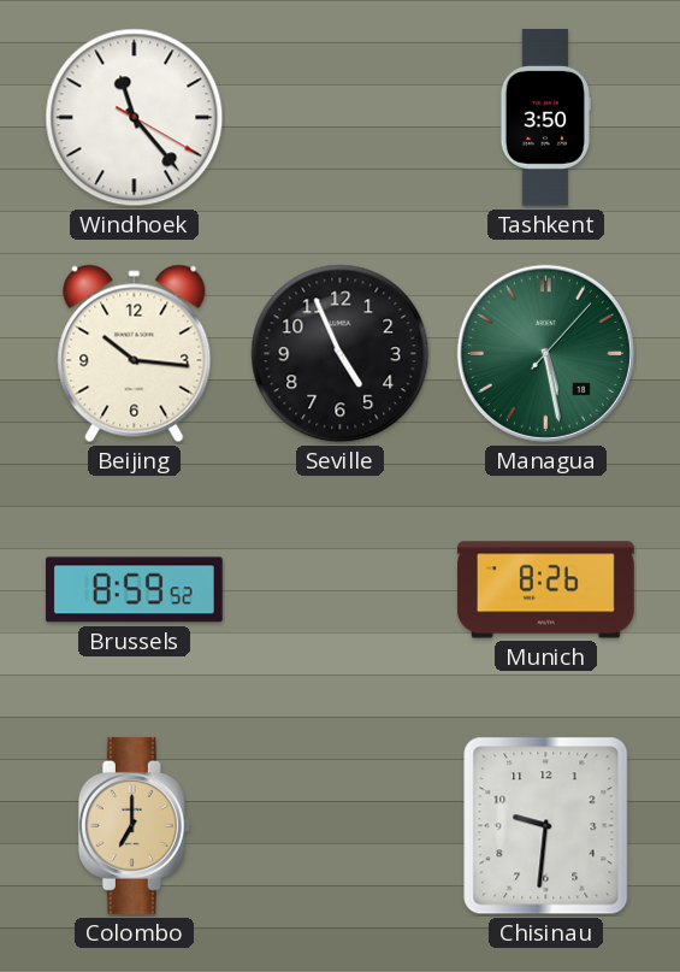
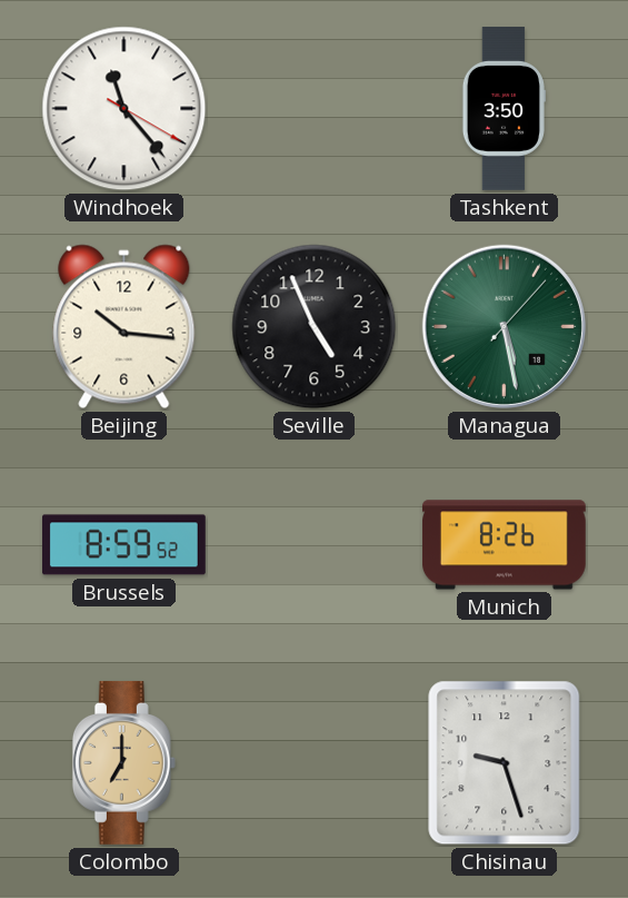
Chisinau: 9:31 -> 9:27 (505, 763)
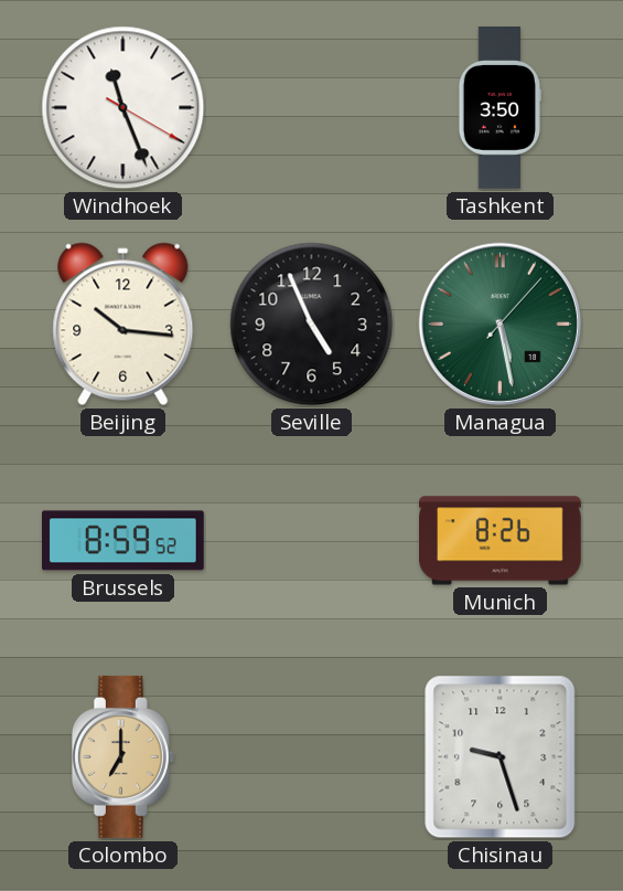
Windhoek: 11:23 -> 11:26 (123, 108)
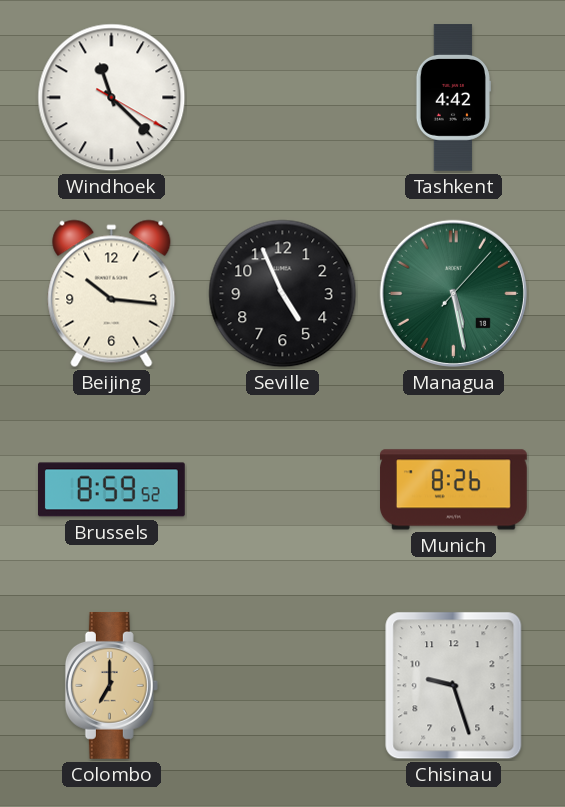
Windhoek: 11:26 -> 11:22 (112, 98)
Tashkent: 3:50 -> 4:42 (452, 98)
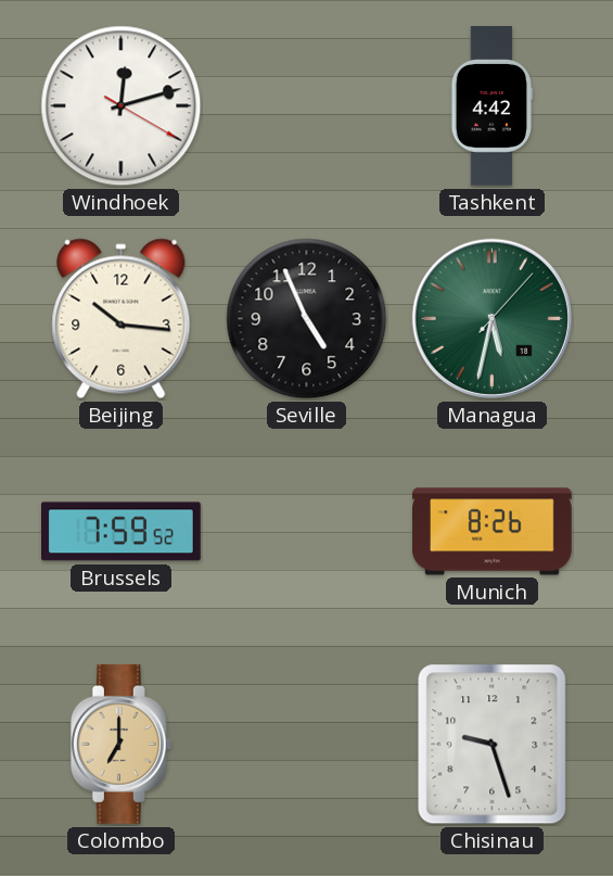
Windhoek: 11:22 -> 12:12 (122, 106)
Managua: 5:28 -> 5:32 (491, 318)
Brussels: 8:59 -> 7:59 (122, 532)
